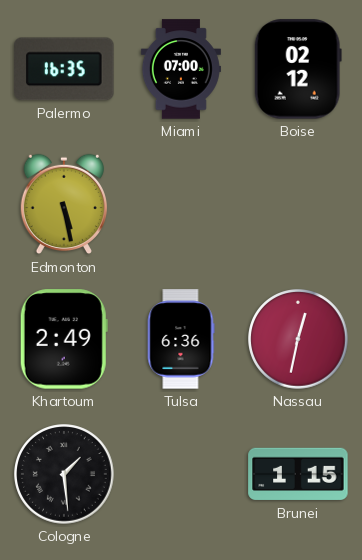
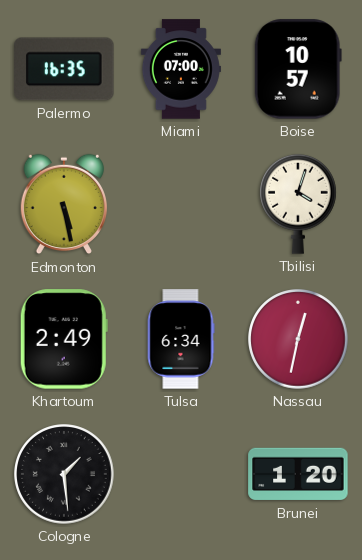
Boise: 02:12 -> 10:57 (298, 69)
Tbilisi: none -> 4:03 (299, 204)
Tulsa: 6:36 -> 6:34 (181, 339)
Brunei: 1:15 -> 1:20 (298, 474)
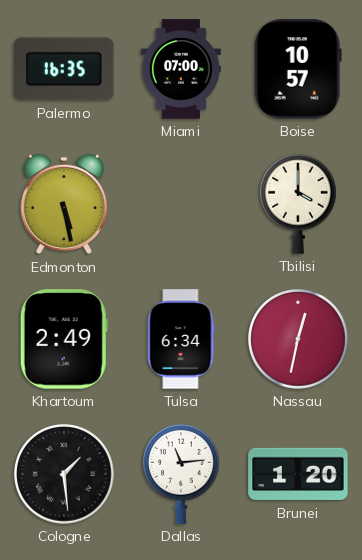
Tbilisi: 4:03 -> 4:00 (299, 204)
Dallas: none -> 11:14 (182, 474)
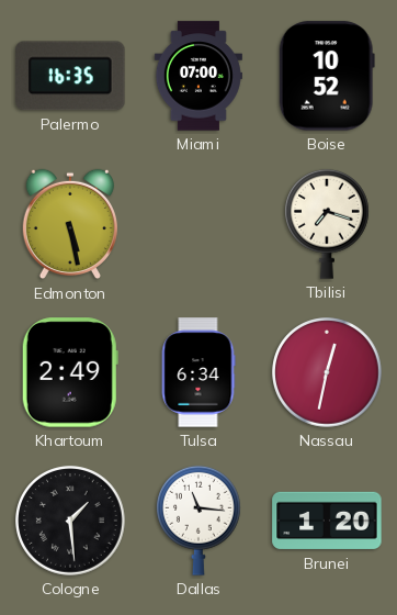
Boise: 10:57 -> 10:52 (327, 76)
Tbilisi: 4:00 -> 7:18 (328, 224)
Dallas: 11:14 -> 11:16 (200, 521)
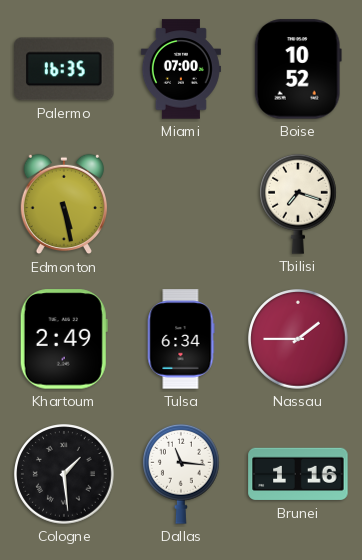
Nassau: 12:32 -> 1:45 (298, 339)
Brunei: 1:20 -> 1:16 (298, 474)
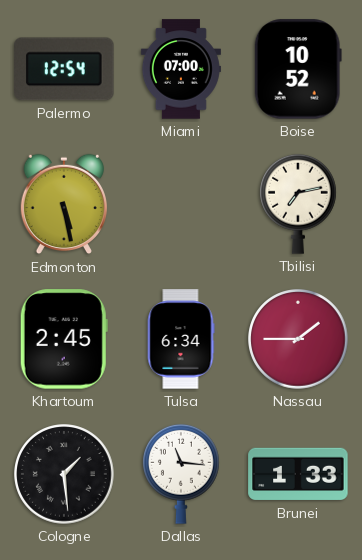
Palermo: 16:35 -> 12:54 (64, 69)
Tbilisi: 7:18 -> 7:13 (299, 204)
Khartoum: 2:49 -> 2:45 (64, 339)
Brunei: 1:16 -> 1:33 (298, 474)
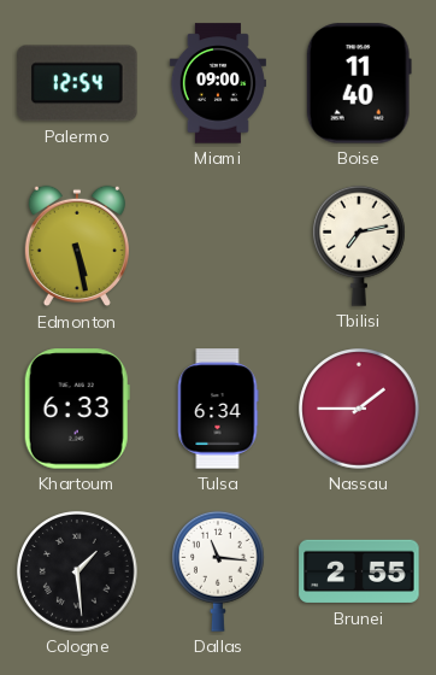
Miami: 07:00 -> 09:00 (218, 83)
Boise: 10:52 -> 11:40 (359, 83)
Khartoum: 2:45 -> 6:33 (77, 409)
Brunei: 1:33 -> 2:55 (359, 571)
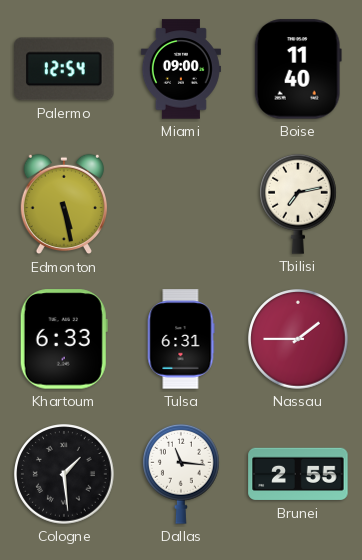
Tulsa: 6:34 -> 6:31 (181, 339)
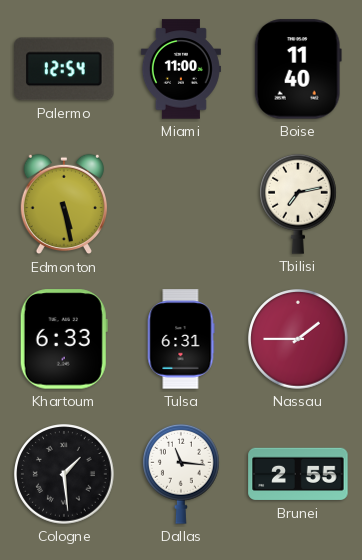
Miami: 09:00 -> 11:00 (181, 69)
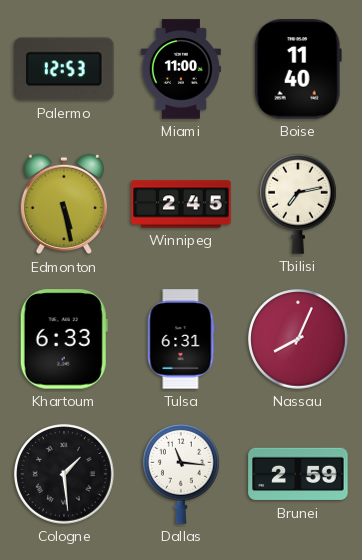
Palermo: 12:54 -> 12:53 (64, 69)
Winnipeg: none -> 2:45 (181, 204)
Nassau: 1:45 -> 8:04 (298, 339)
Brunei: 2:55 -> 2:59 (298, 474)
